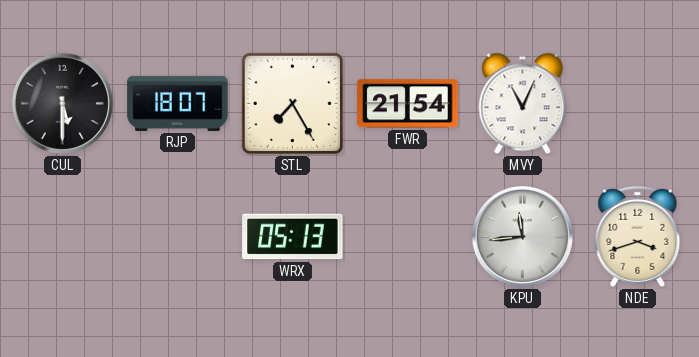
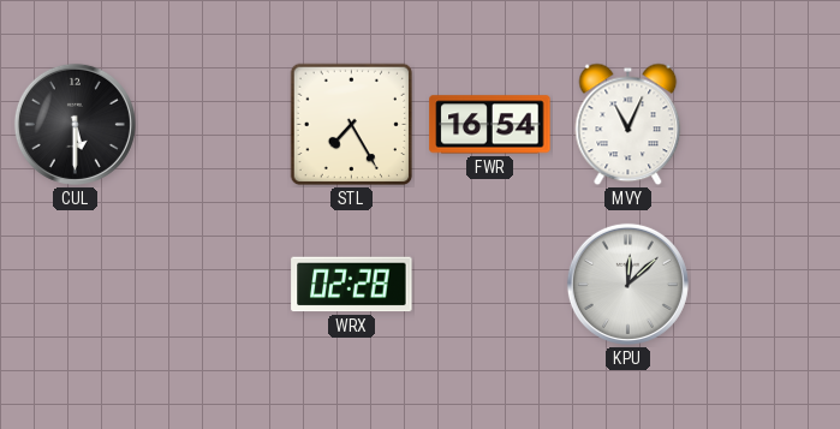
RJP: 18:07 -> none (178, 103)
FWR: 21:54 -> 16:54 (490, 125)
WRX: 05:13 -> 02:28 (352, 285)
KPU: 11:44 -> 12:08 (627, 284)
NDE: 3:42 -> none (638, 236)
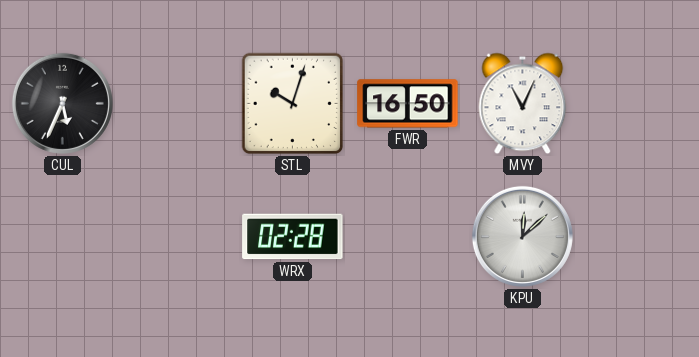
CUL: 5:30 -> 5:34 (62, 103)
STL: 7:25 -> 10:03 (293, 104)
FWR: 16:54 -> 16:50 (408, 104)
